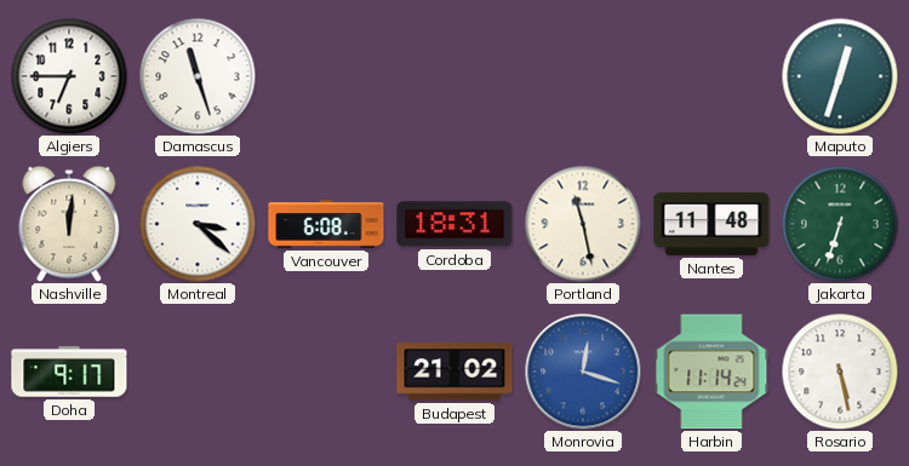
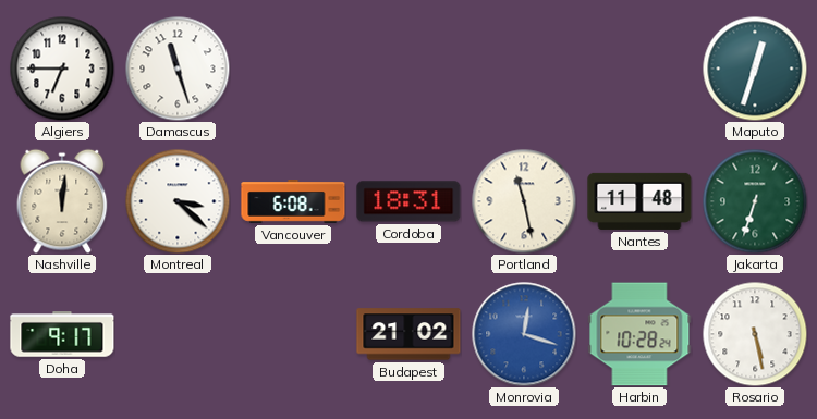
Harbin: 11:14 -> 10:28 (639, 334)
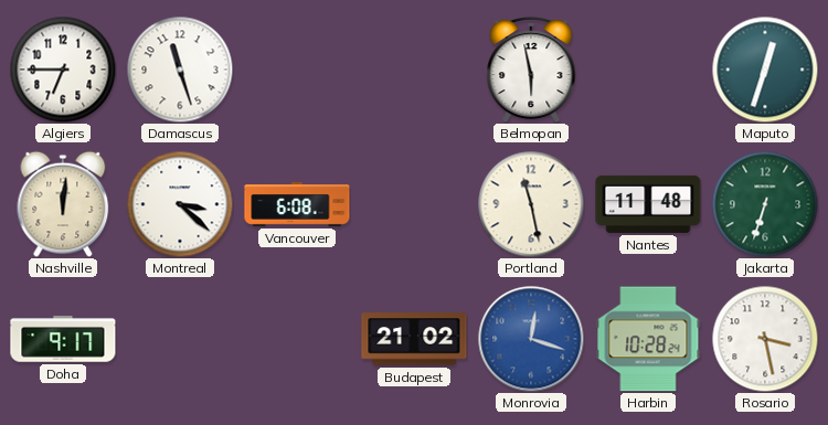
Belmopan: none -> 5:58 (531, 70)
Cordoba: 18:31 -> none (408, 201)
Rosario: 5:28 -> 3:28 (765, 339)
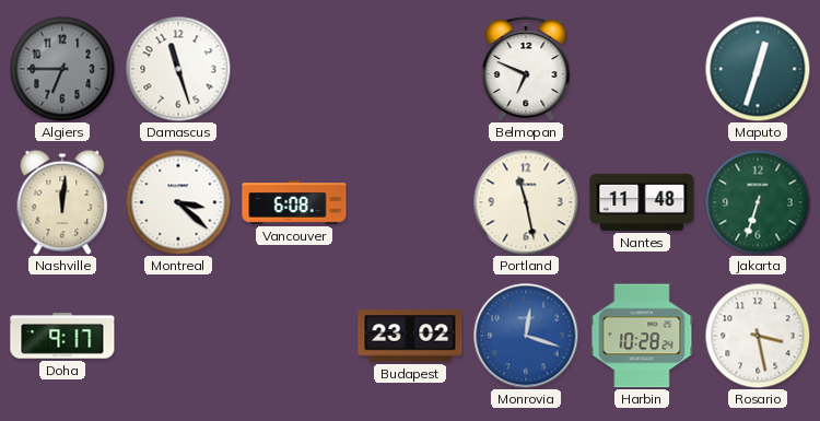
Algiers dial: white -> grey (62, 69)
Belmopan: 5:58 -> 6:49 (526, 69)
Budapest: 21:02 -> 23:02 (410, 336)
